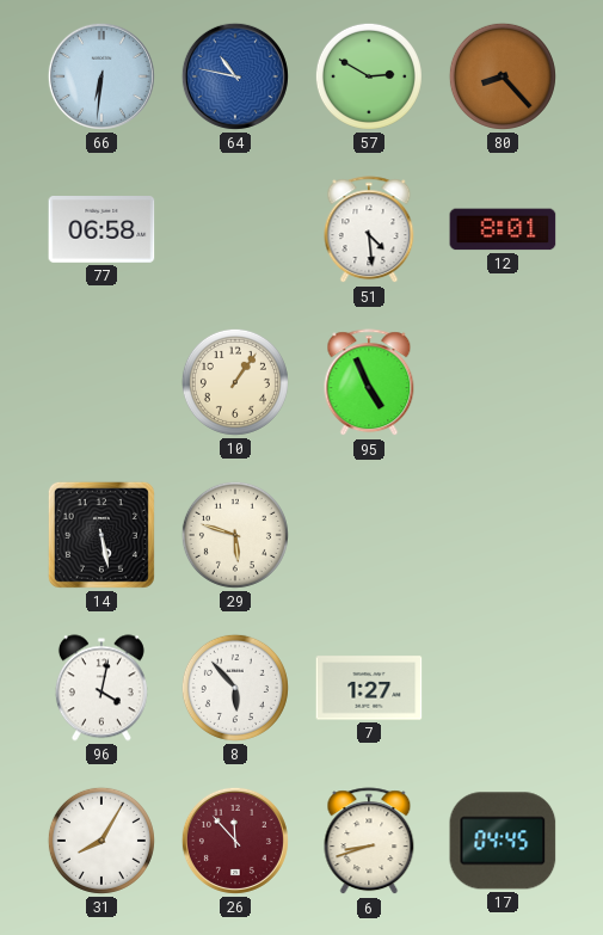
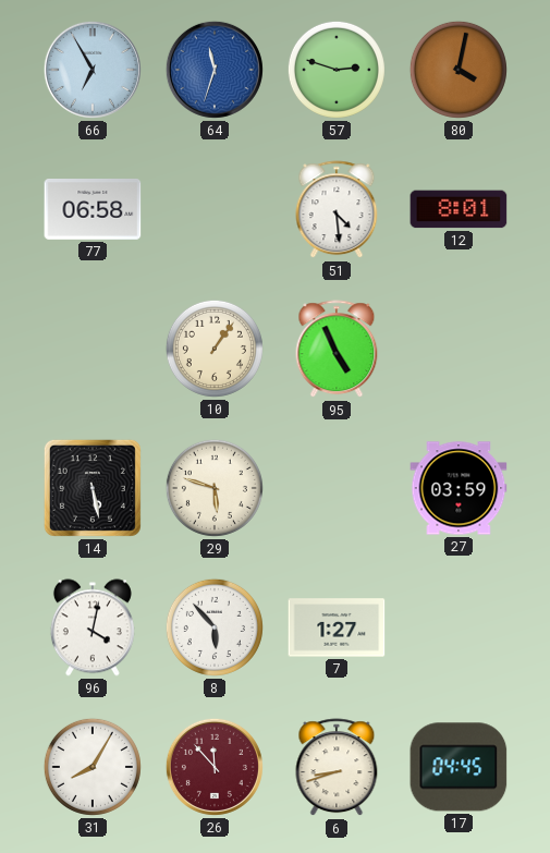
66: 6:31 -> 6:55 (93, 70)
64: 10:47 -> 11:33 (215, 70)
57: 2:50 -> 2:48 (337, 70)
80: 8:23 -> 4:02 (459, 70)
27: none -> 03:59 (459, 488)
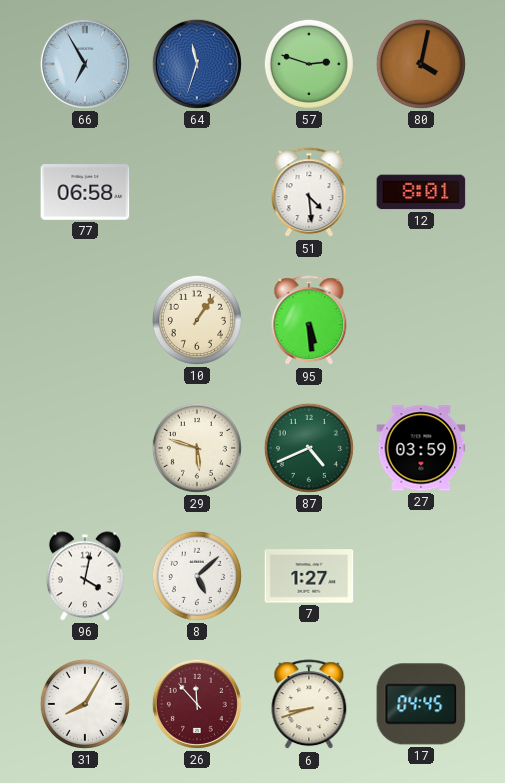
95: 4:56 -> 5:29 (309, 321)
14: 5:28 -> none (93, 488)
87: none -> 4:41 (309, 448)
8: 5:53 -> 5:08 (197, 576)
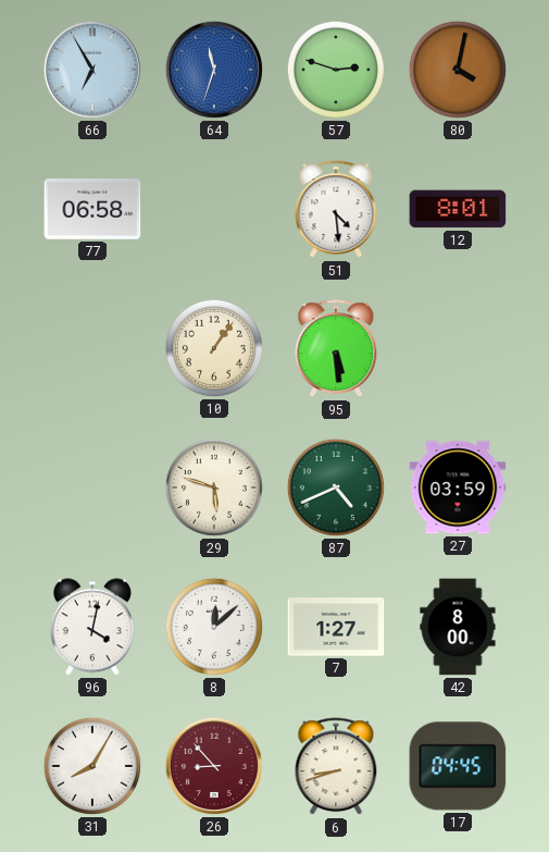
8: 5:08 -> 12:08 (214, 627)
42: none -> 8:00 (458, 627)
26: 11:53 -> 8:53 (214, 766)
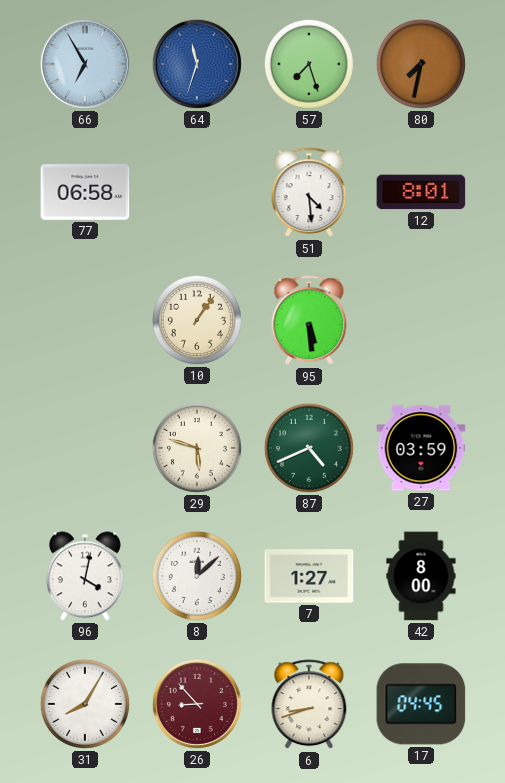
57: 2:48 -> 7:27 (309, 64)
80: 4:02 -> 7:32 (421, 64)
